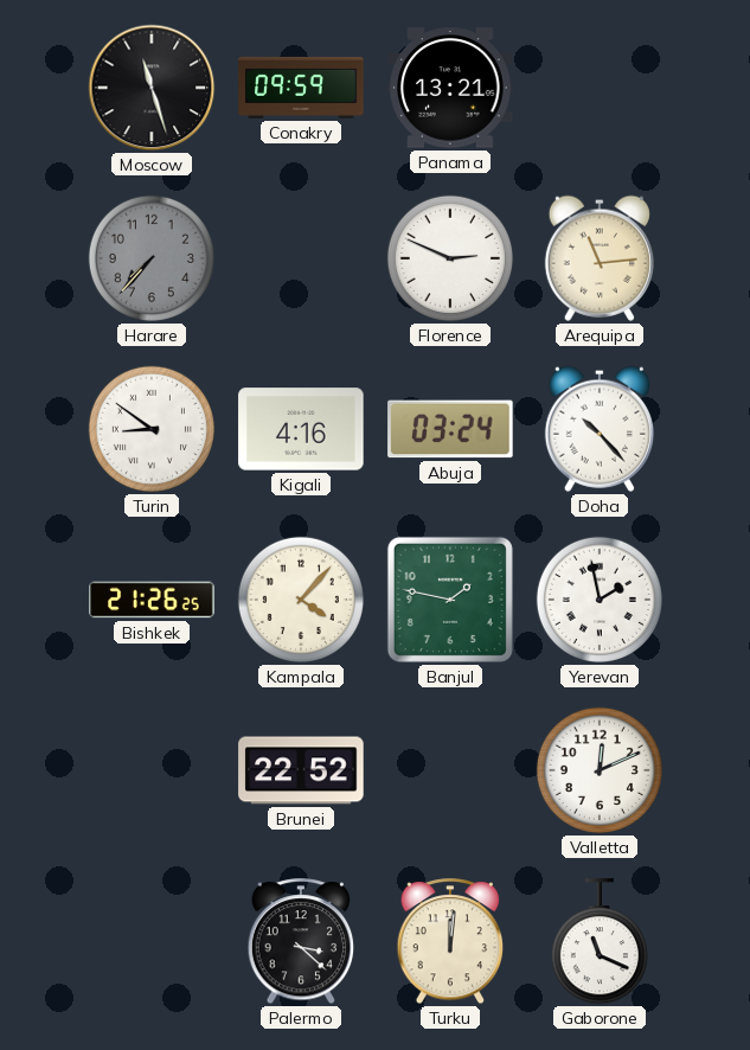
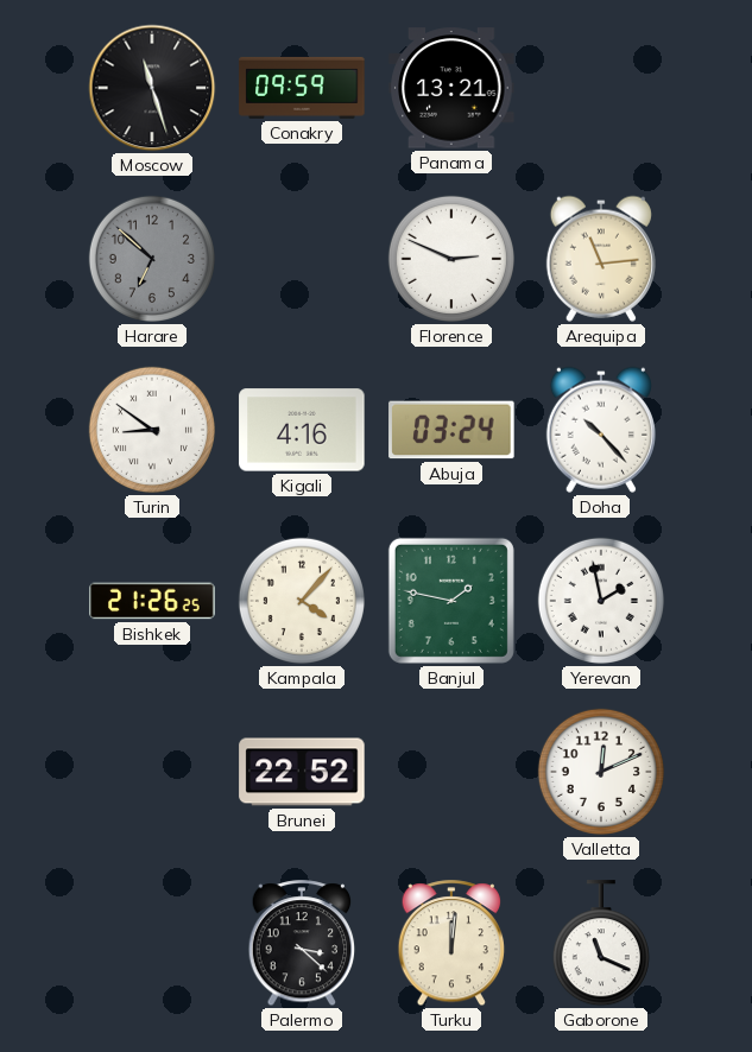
Harare: 7:37 -> 6:52 (152, 259)
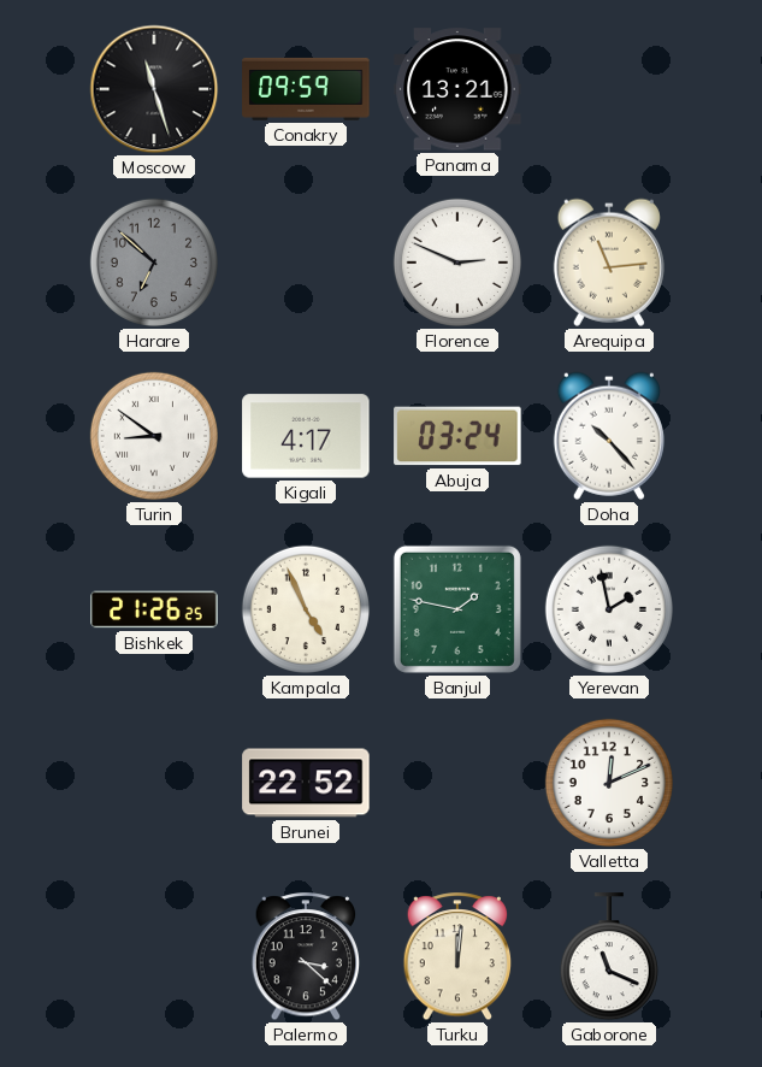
Kigali: 4:16 -> 4:17 (306, 436)
Kampala: 4:07 -> 4:56 (306, 609)
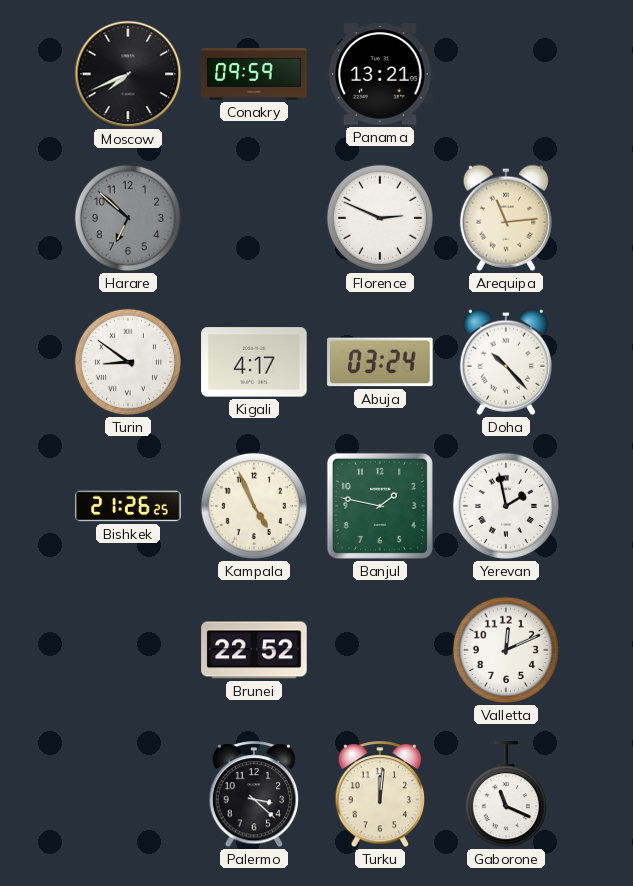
Moscow: 11:27 -> 7:41 (128, 74)
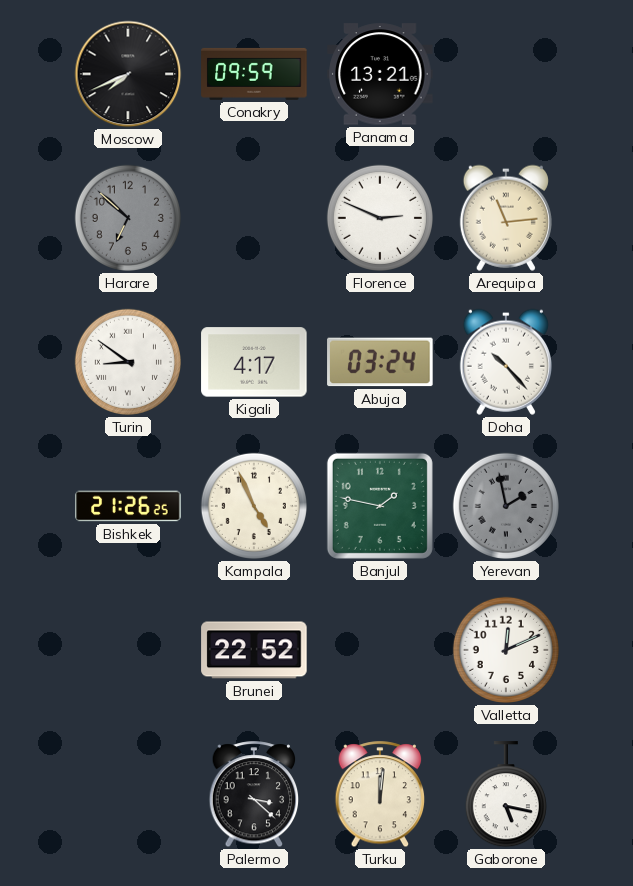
Yerevan dial: white -> grey (506, 506)
Gaborone: 11:19 -> 5:17 (506, 795)
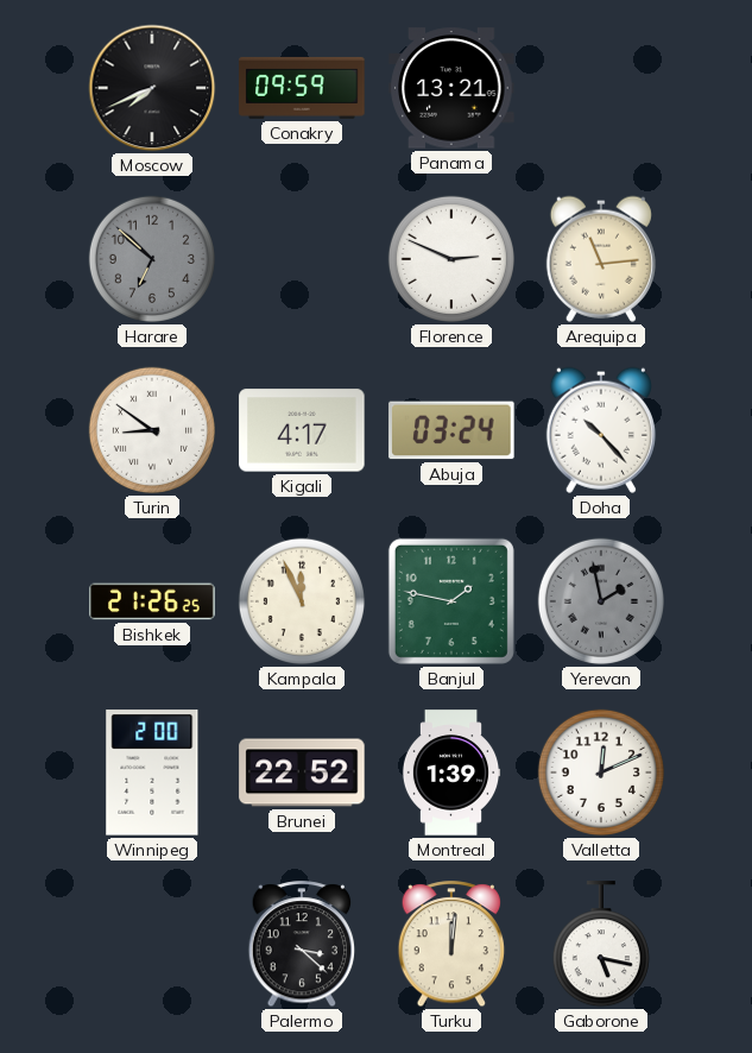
Kampala: 4:56 -> 11:56 (302, 601)
Winnipeg: none -> 2:00 (152, 773)
Montreal: none -> 1:39 (451, 773)
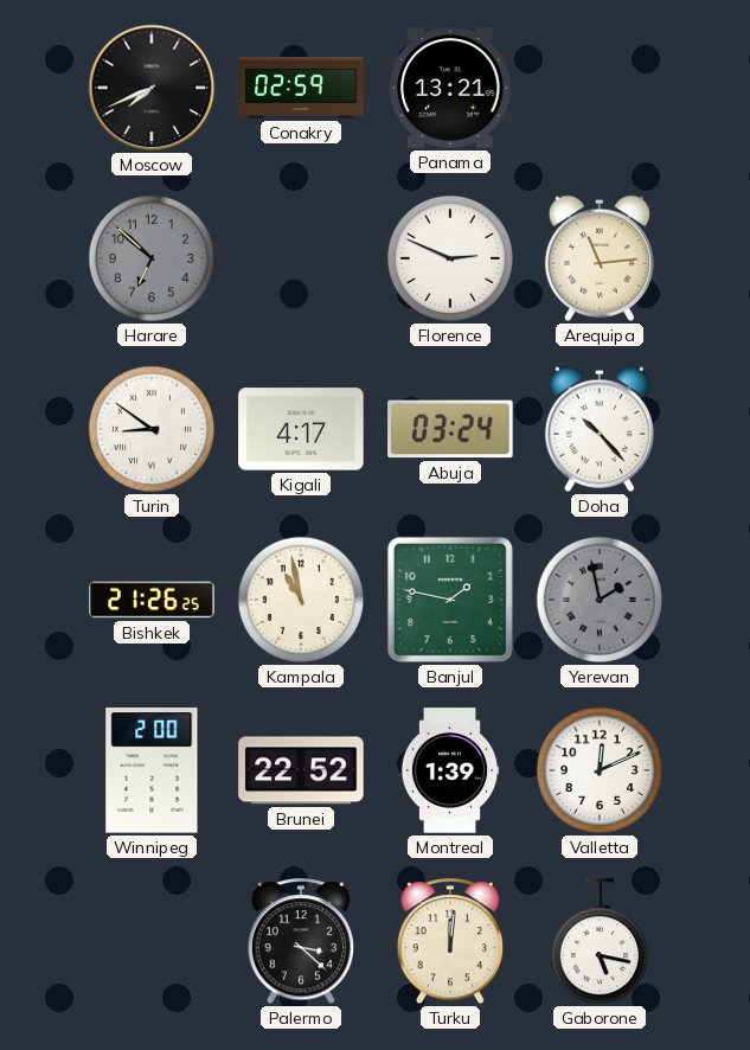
Conakry: 09:59 -> 02:59 (301, 88)
Kampala: 11:56 -> 10:58 (301, 600)
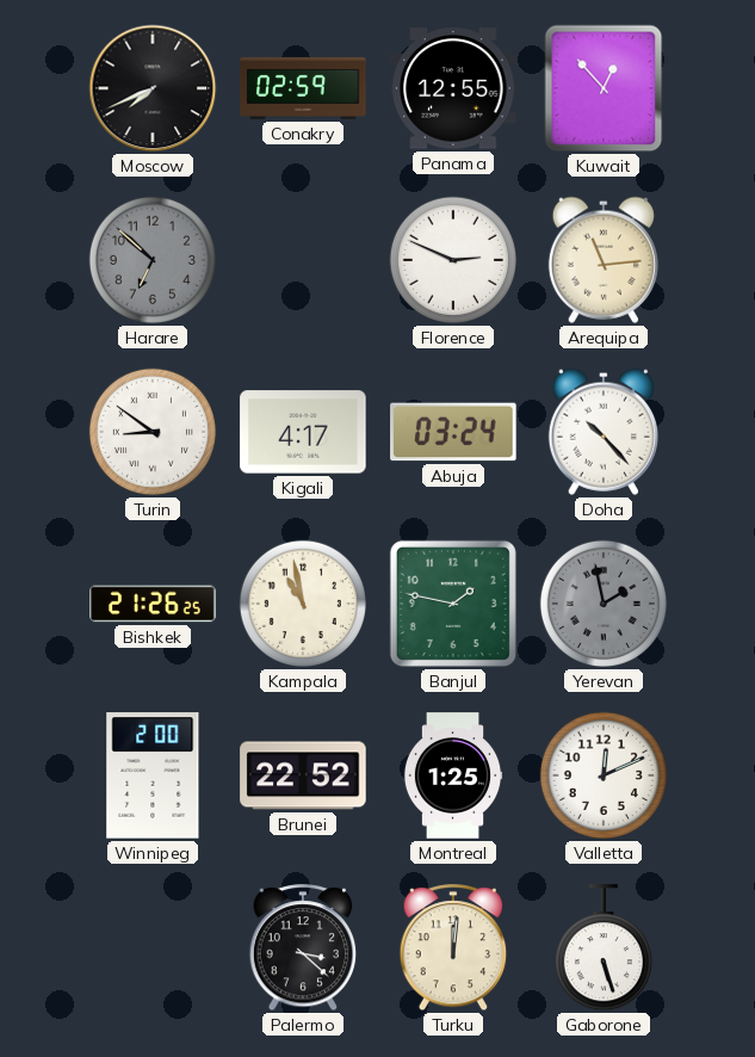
Panama: 13:21 -> 12:55 (453, 88)
Kuwait: none -> 12:53 (604, 88)
Montreal: 1:39 -> 1:25 (453, 775)
Gaborone: 5:17 -> 5:27 (604, 948)
